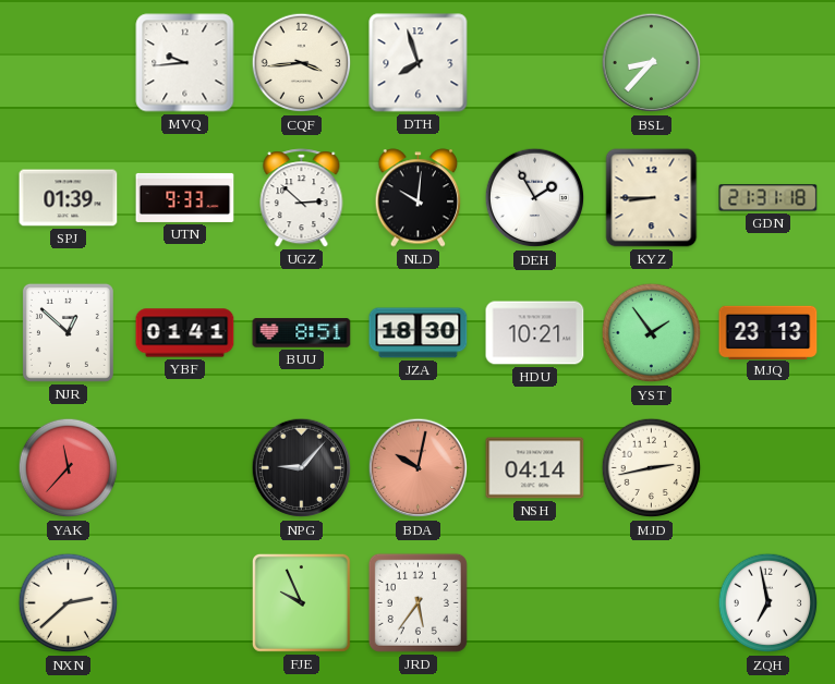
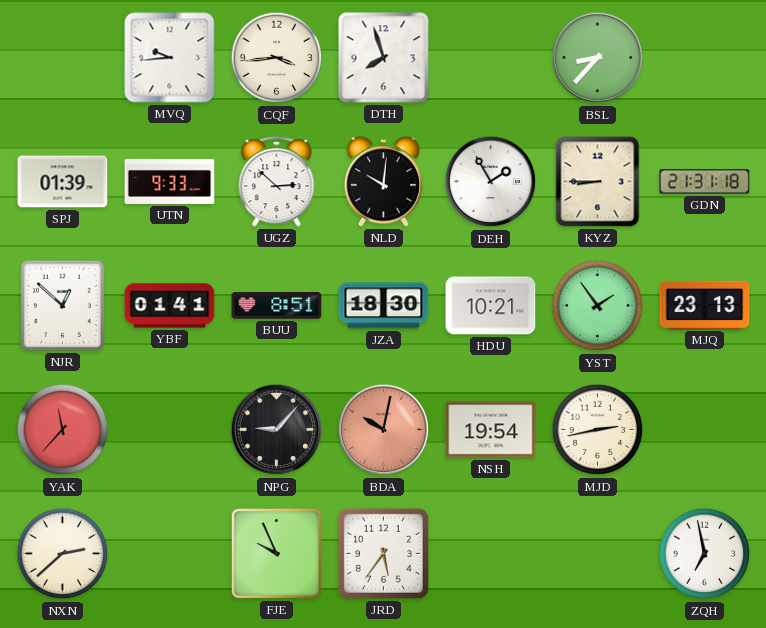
NSH: 04:14 -> 19:54 (491, 430)
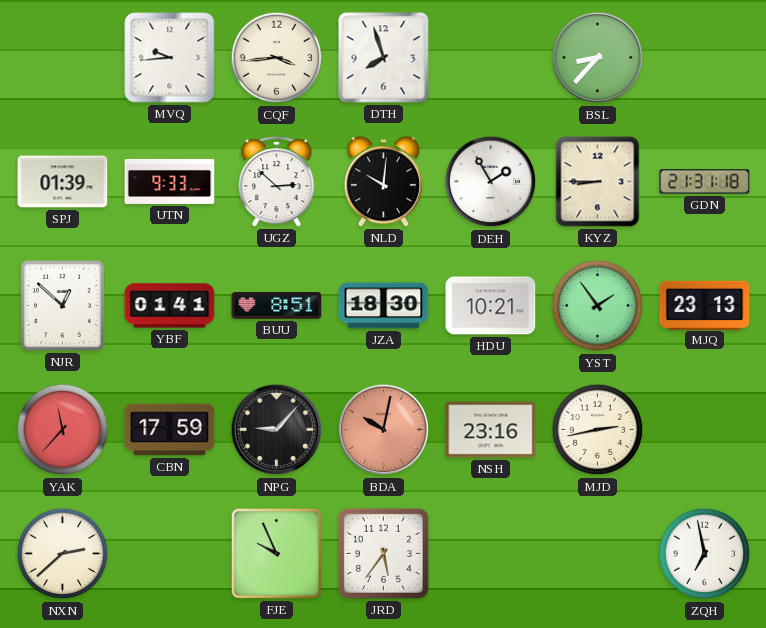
CBN: none -> 17:59 (170, 430)
NSH: 19:54 -> 23:16 (491, 430)
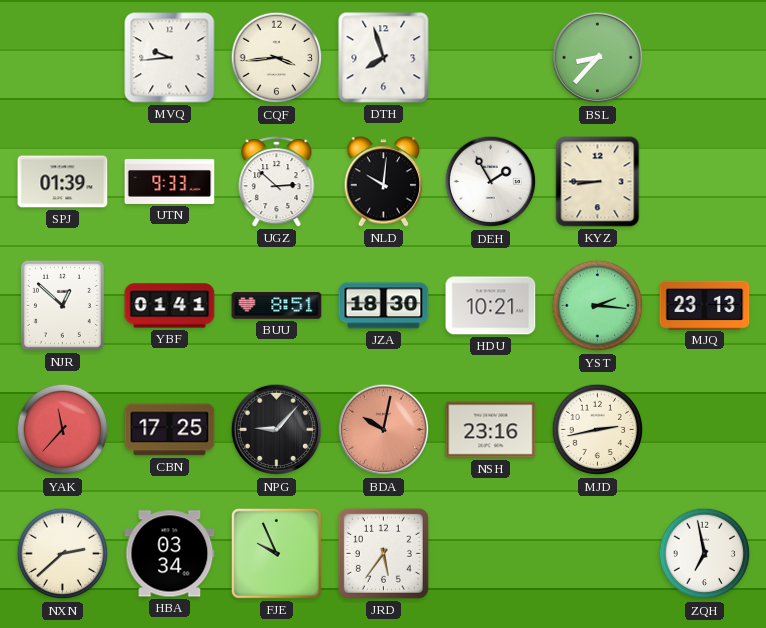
GDN: 21:31 -> none (705, 182)
YST: 1:54 -> 2:16 (598, 306)
CBN: 17:59 -> 17:25 (170, 430)
HBA: none -> 03:34 (170, 554)
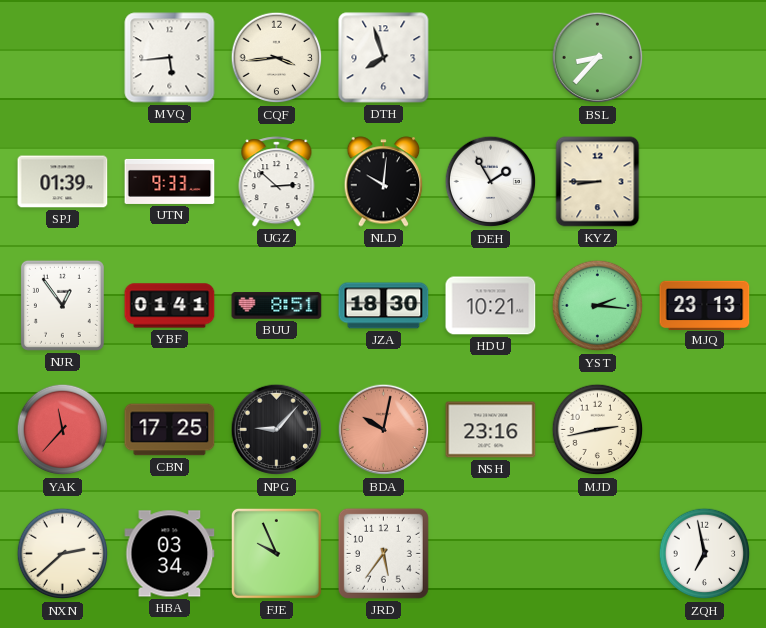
MVQ: 9:44 -> 5:44 (170, 58)
NJR: 12:52 -> 12:54 (62, 305)
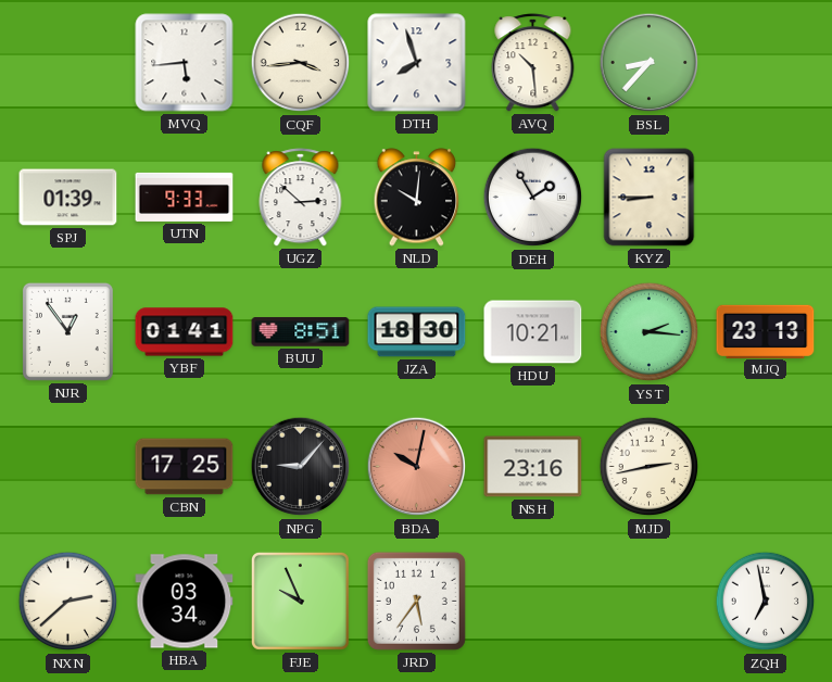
AVQ: none -> 10:29 (533, 63)
YAK: 11:37 -> none (63, 430)
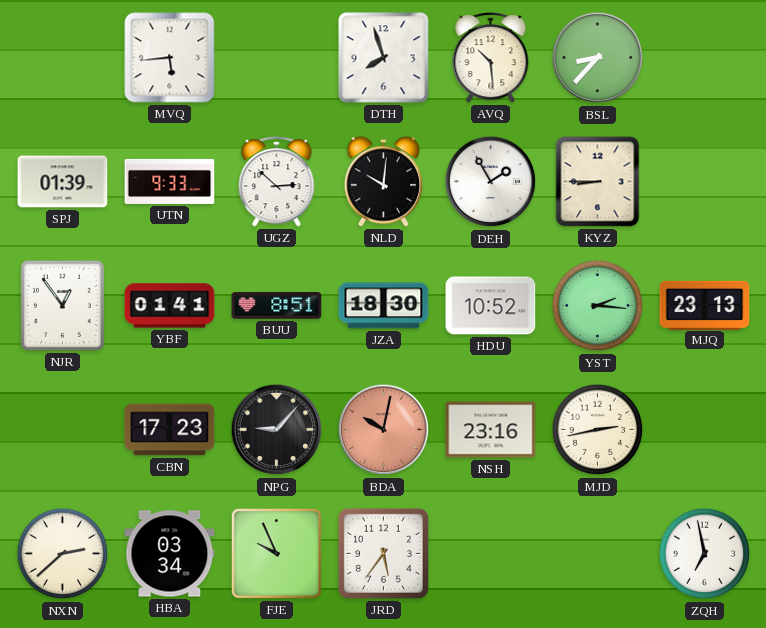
CQF: 3:44 -> none (301, 63)
HDU: 10:21 -> 10:52 (491, 306)
CBN: 17:25 -> 17:23 (170, 430)
